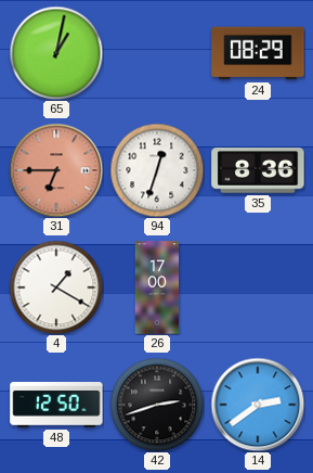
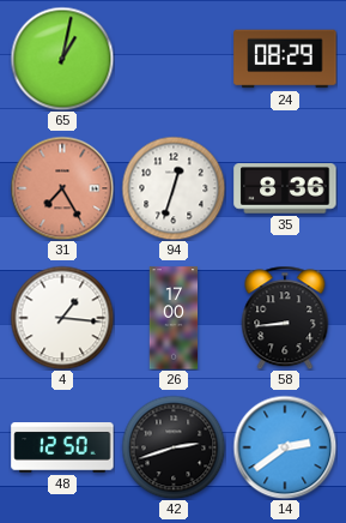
31: 6:45 -> 7:25 (62, 188)
4: 1:20 -> 1:16 (62, 318)
58: none -> 8:44 (285, 318)
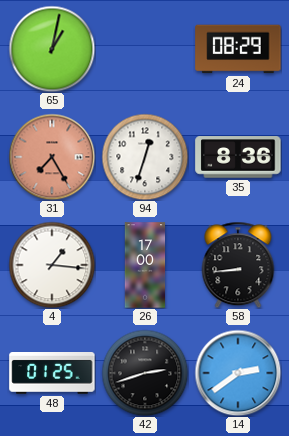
48: 12:50 -> 01:25 (52, 374)
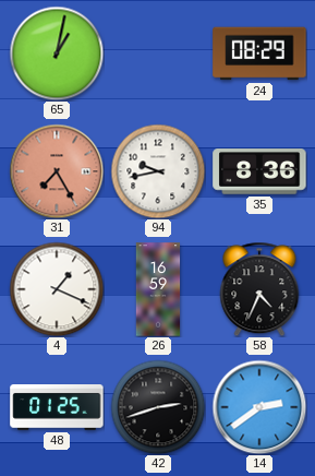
94: 12:33 -> 9:43 (158, 171)
4: 1:16 -> 1:19 (57, 289)
26: 17:00 -> 16:59 (158, 289)
58: 8:44 -> 4:34 (259, 289)
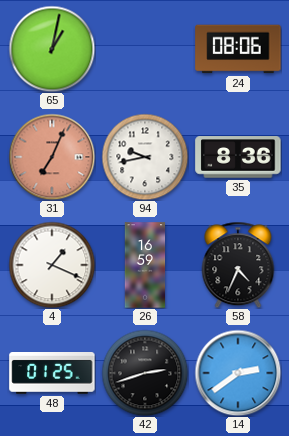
24: 08:29 -> 08:06 (238, 49)
31: 7:25 -> 7:04 (52, 157)
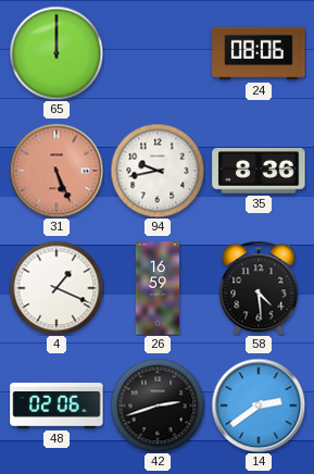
65: 1:02 -> 12:00 (56, 53)
31: 7:04 -> 5:26 (56, 171)
58: 4:34 -> 4:29 (259, 288)
48: 01:25 -> 02:06 (56, 407)
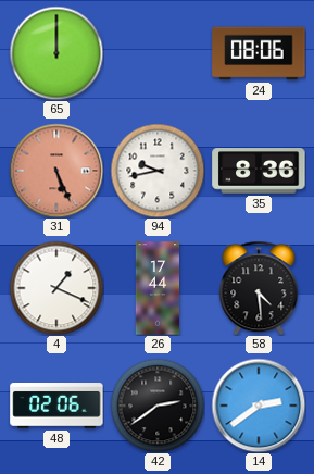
26: 16:59 -> 17:44 (158, 288)
42: 2:42 -> 2:39 (158, 406)
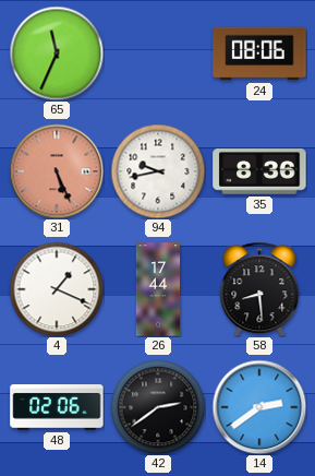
65: 12:00 -> 11:34 (57, 53)
58: 4:29 -> 8:29 (259, 289)
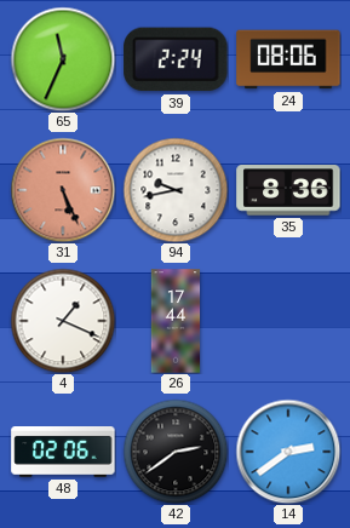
39: none -> 2:24 (176, 59)
58: 8:29 -> none (259, 289)
